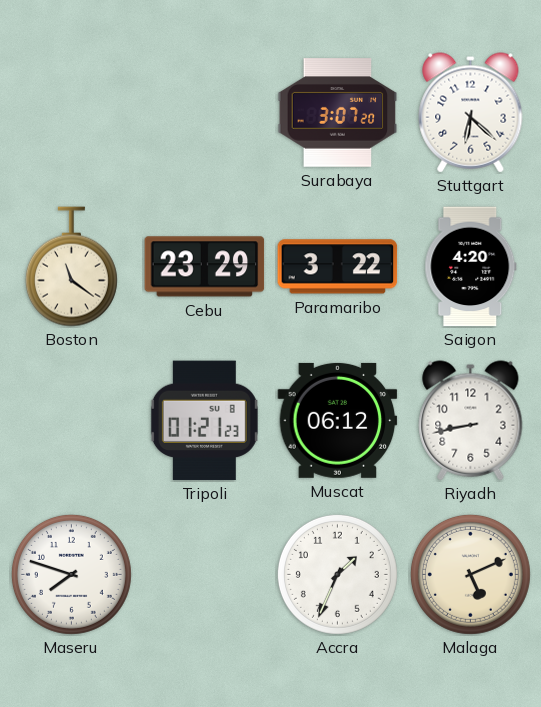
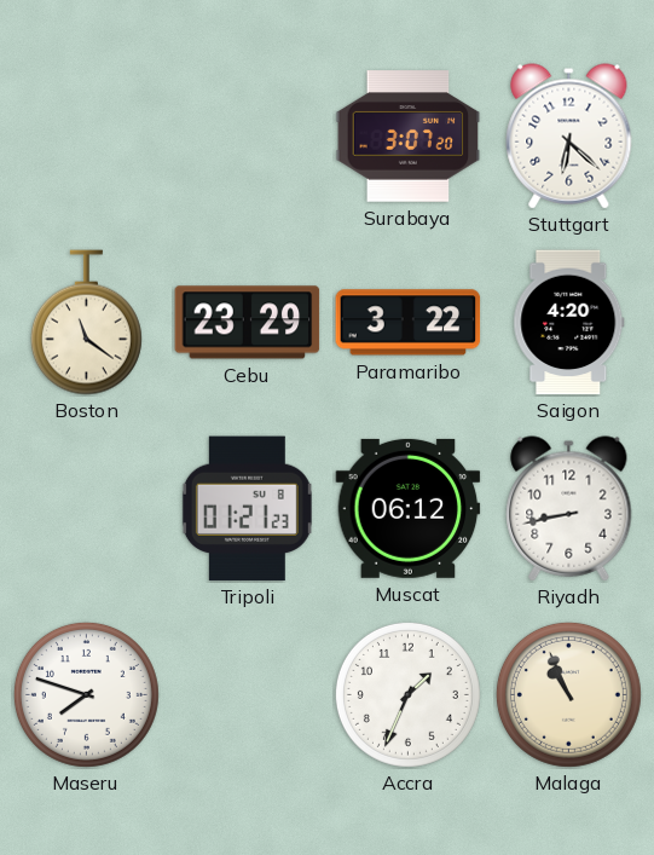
Malaga: 5:11 -> 10:56 (568, 694)
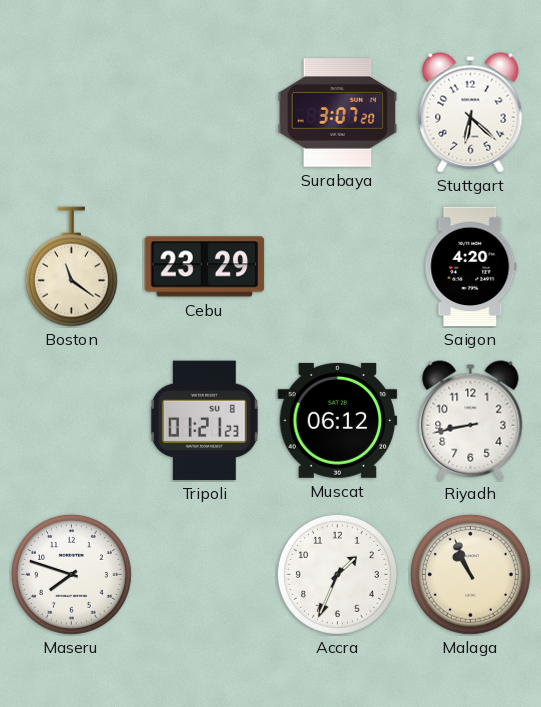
Paramaribo: 3:22 -> none (409, 323)
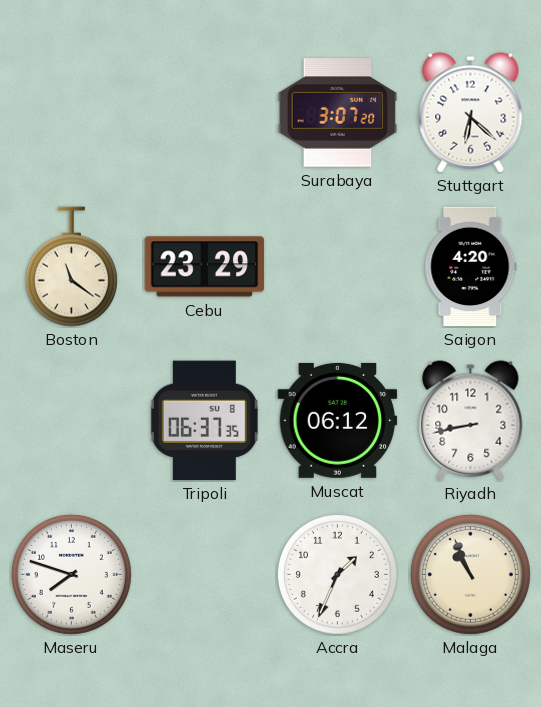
Tripoli: 01:21 -> 06:37 (204, 421)
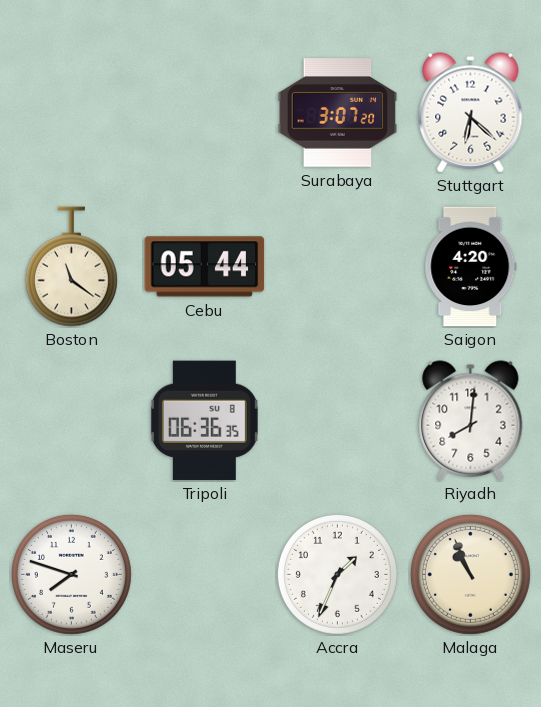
Cebu: 23:29 -> 05:44 (205, 267)
Tripoli: 06:37 -> 06:36 (204, 421)
Muscat: 06:12 -> none (338, 420)
Riyadh: 8:43 -> 8:01 (471, 421)
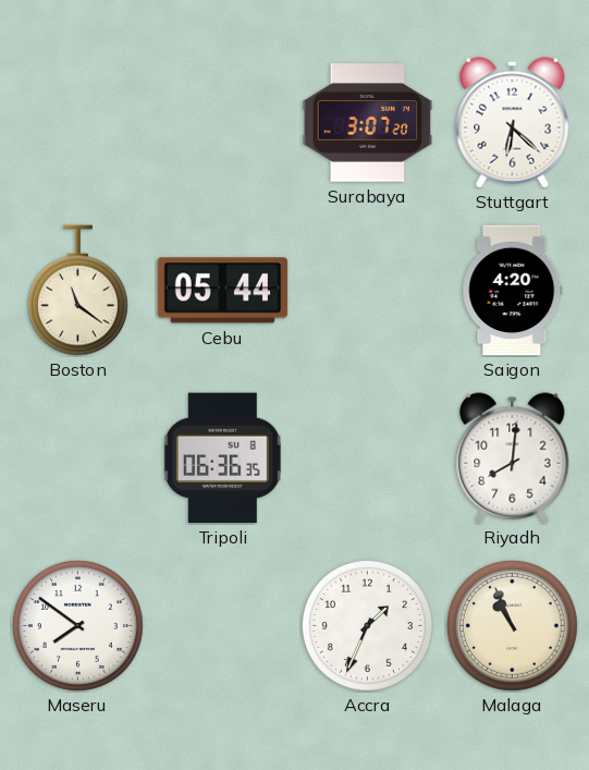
Maseru: 7:48 -> 7:51 (77, 625)
